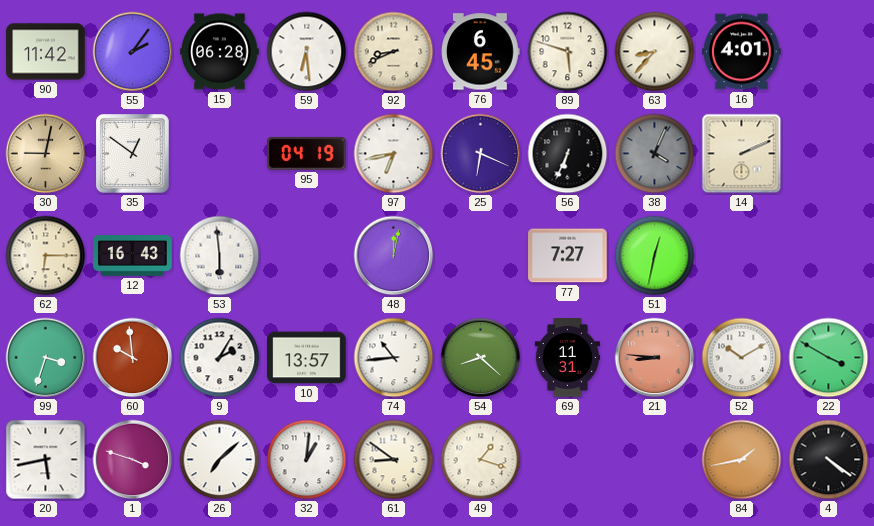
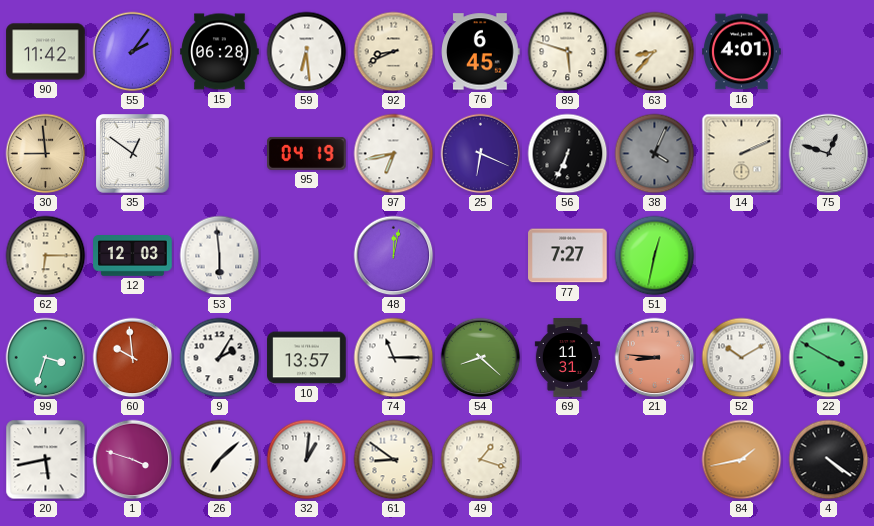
30: 9:02 -> 8:59 (46, 154)
75: none -> 12:48 (829, 154)
12: 16:43 -> 12:03 (133, 256)
74: 10:44 -> 11:15 (394, 358)
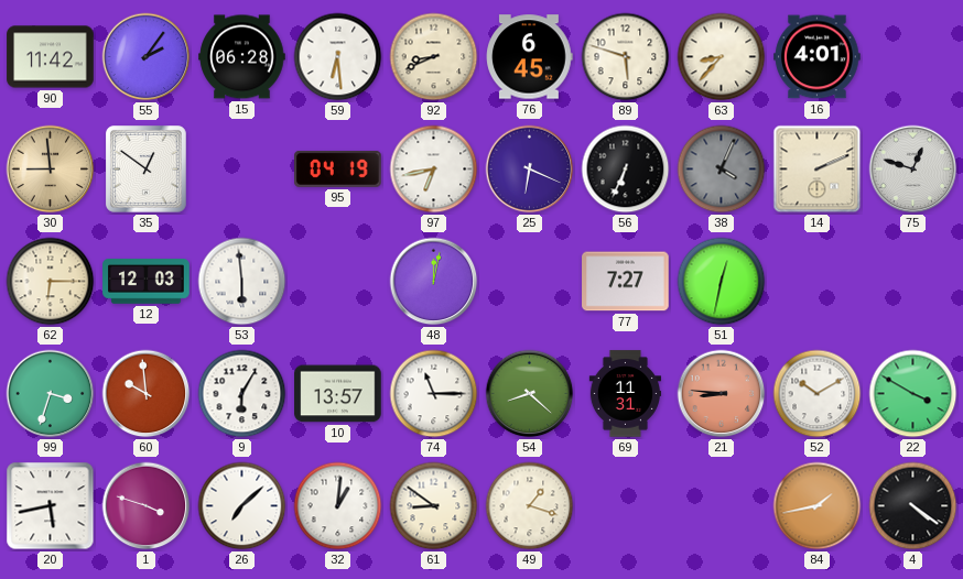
9: 2:05 -> 6:05 (242, 394)
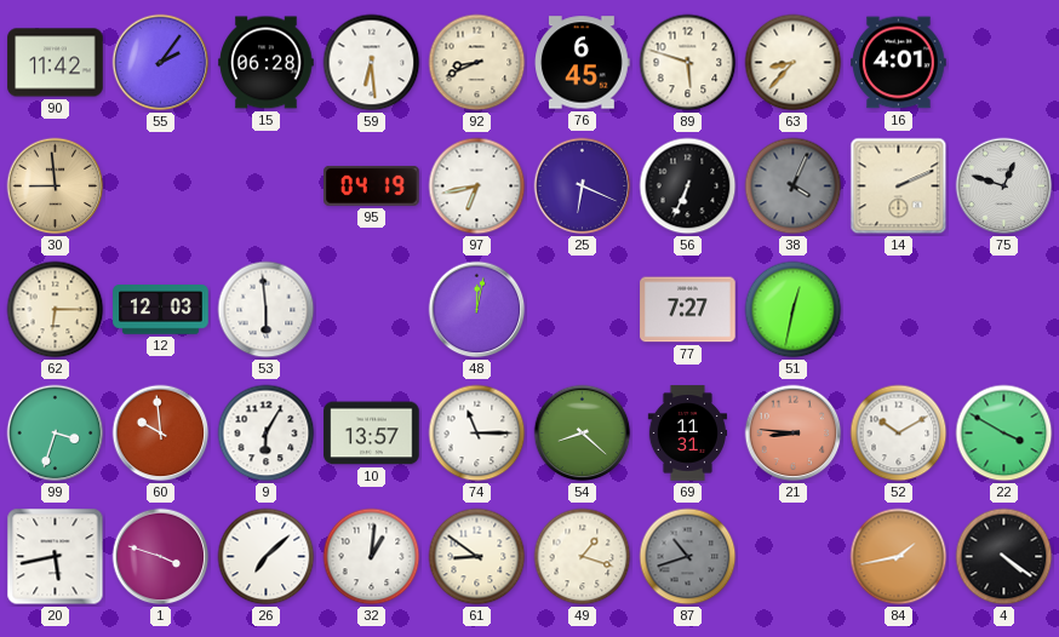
35: 12:51 -> none (147, 170)
87: none -> 10:42 (688, 557)
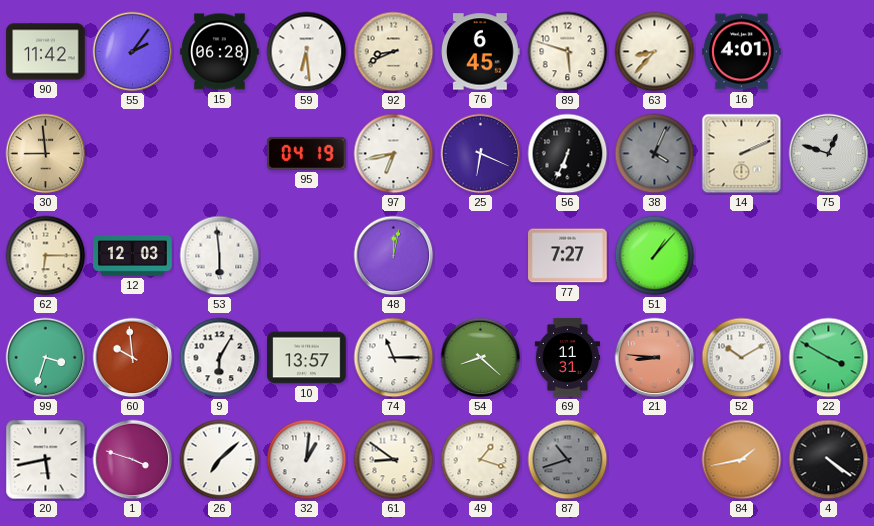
51: 12:32 -> 1:07 (655, 256)
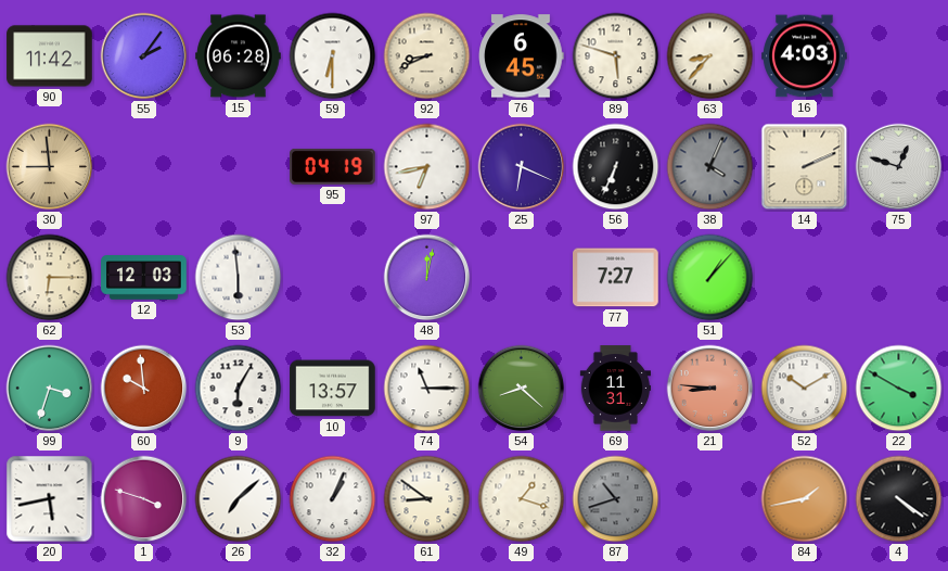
59: 6:29 -> 6:30 (333, 56)
16: 4:01 -> 4:03 (805, 56)
32: 1:01 -> 1:04 (333, 499)
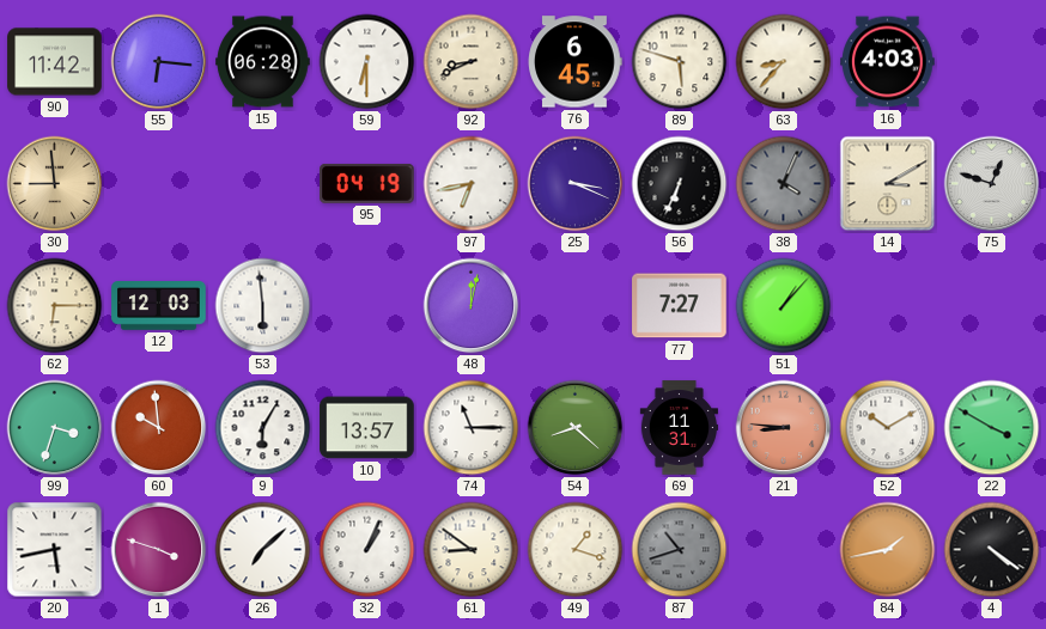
55: 2:06 -> 6:16 (159, 62)
25: 6:19 -> 3:19 (576, 184)
14: 2:11 -> 3:10 (888, 184)
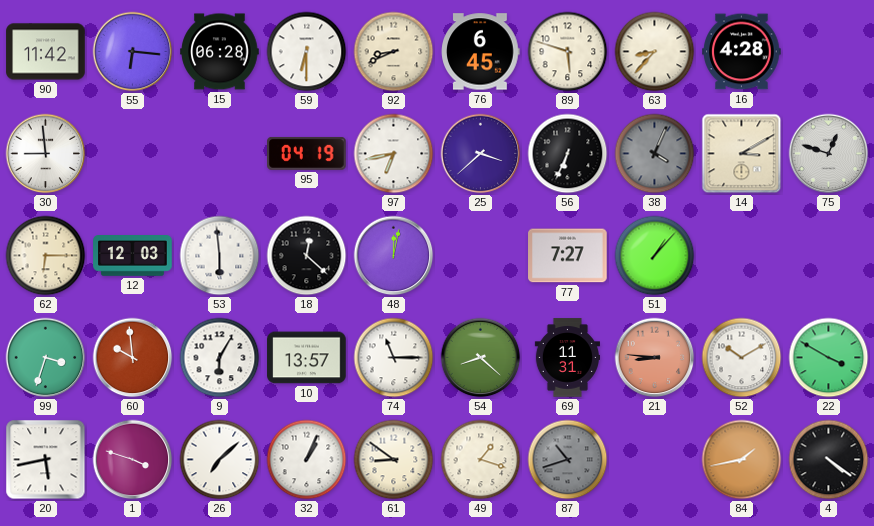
16: 4:03 -> 4:28 (742, 52)
30 dial: champagne -> white (46, 154)
25: 3:19 -> 3:38 (481, 154)
18: none -> 12:22 (307, 256)
